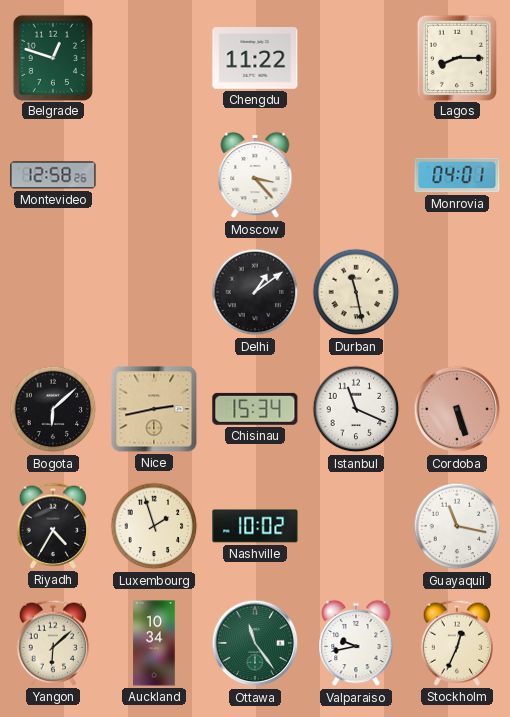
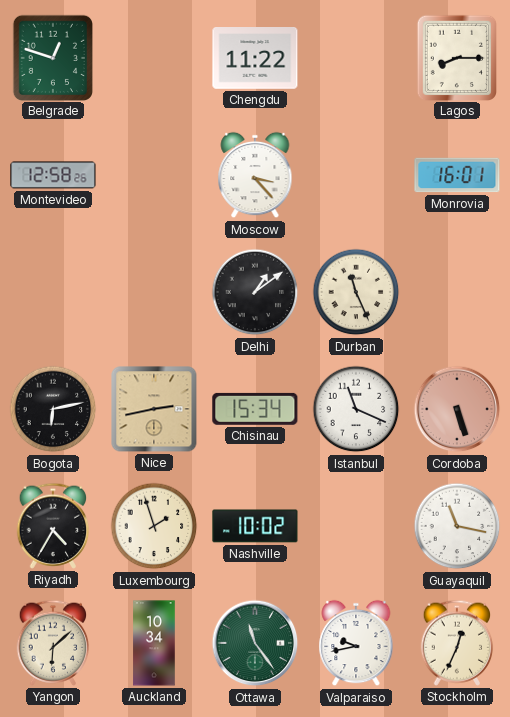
Monrovia: 04:01 -> 16:01 (457, 175)
Durban: 11:28 -> 11:26 (356, 292)
Bogota: 6:08 -> 6:13 (53, 409)
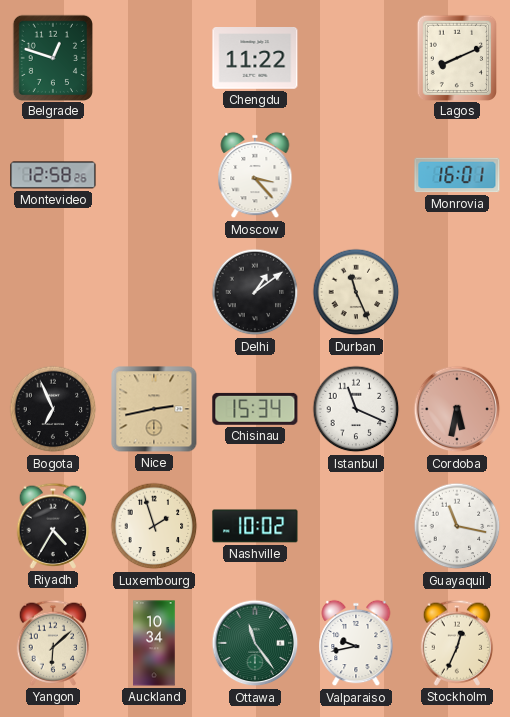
Lagos: 8:15 -> 8:11 (456, 57)
Bogota: 6:13 -> 6:56 (53, 409)
Cordoba: 5:27 -> 5:32 (457, 409)
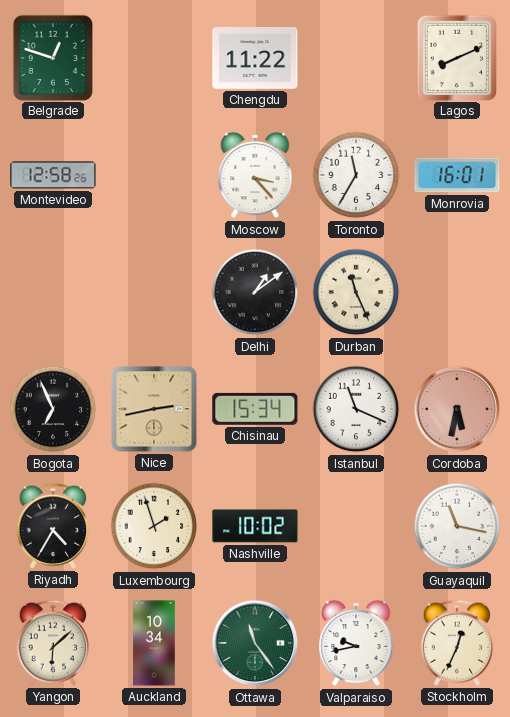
Toronto: none -> 11:35 (356, 175)
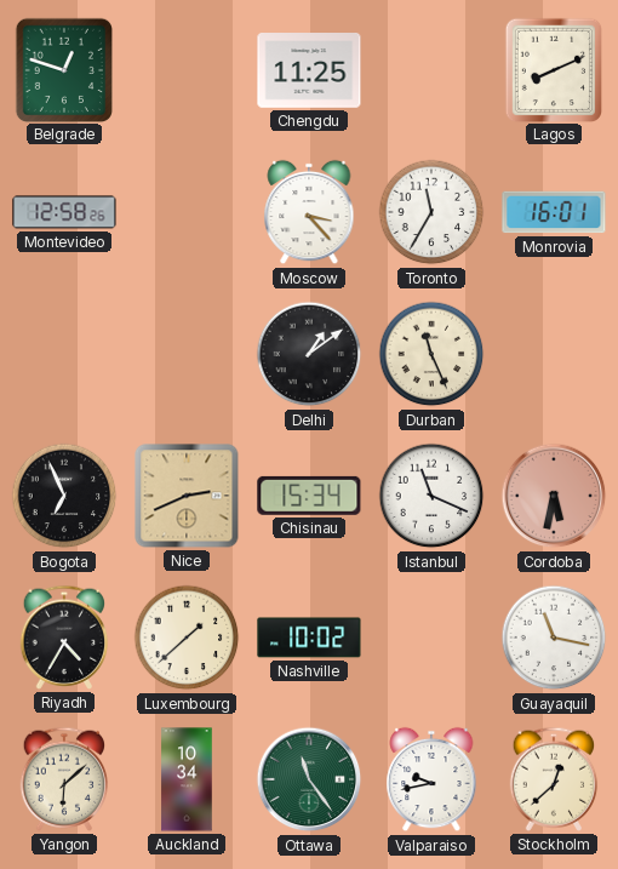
Chengdu: 11:22 -> 11:25 (309, 72)
Nice: 2:43 -> 2:41 (187, 496)
Luxembourg: 1:57 -> 1:38 (187, 638)
Stockholm: 12:34 -> 12:38 (554, 779)
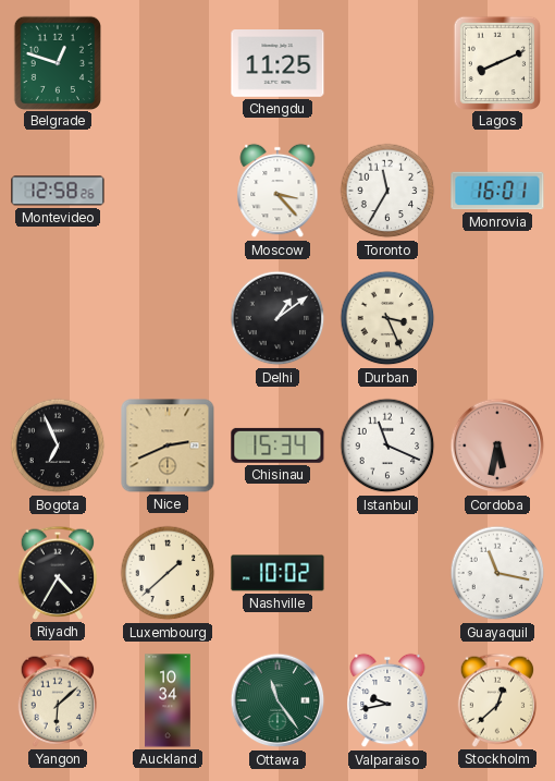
Durban: 11:26 -> 3:26 (387, 318)
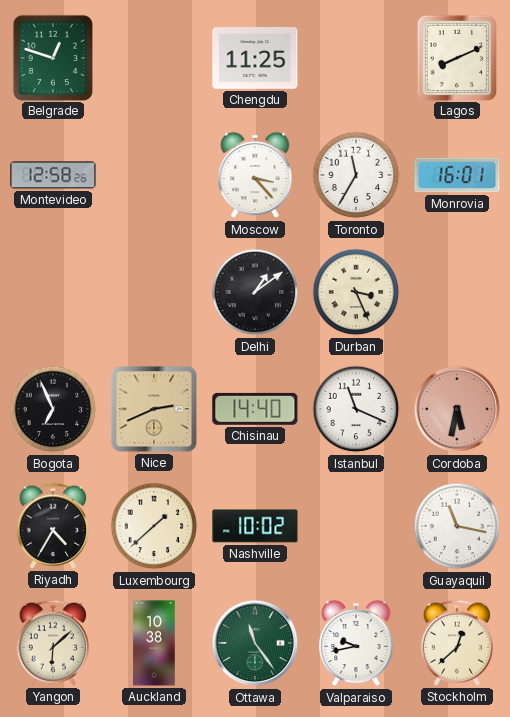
Chisinau: 15:34 -> 14:40 (255, 409)
Auckland: 10:34 -> 10:38 (154, 643)
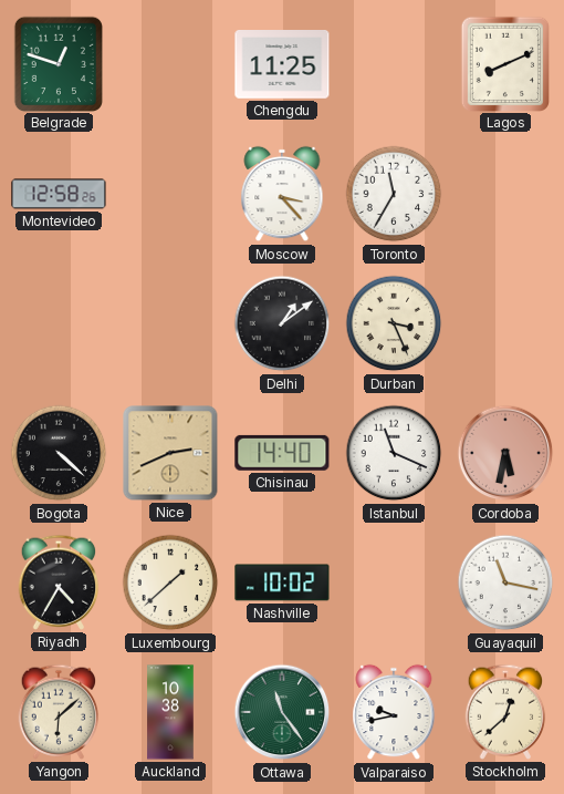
Monrovia: 16:01 -> none (457, 175)
Bogota: 6:56 -> 4:22 (59, 453)
